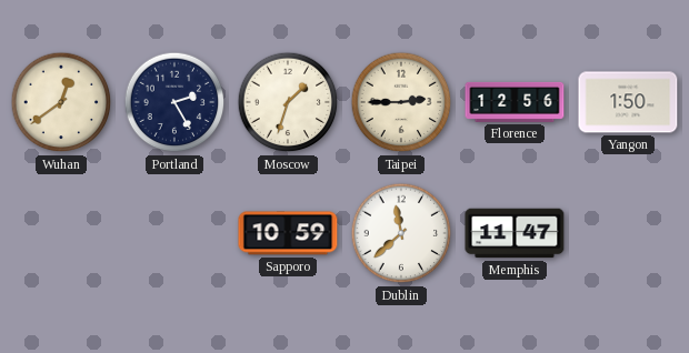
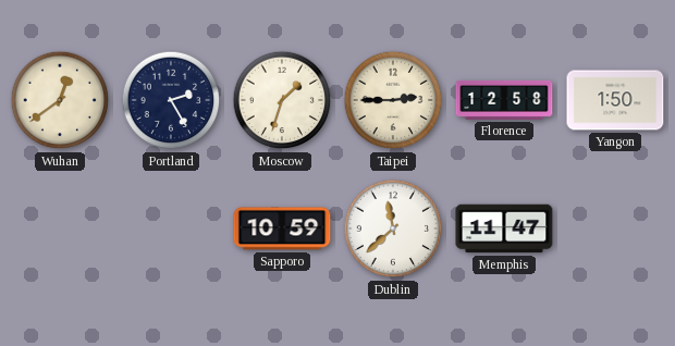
Florence: 12:56 -> 12:58 (504, 100)
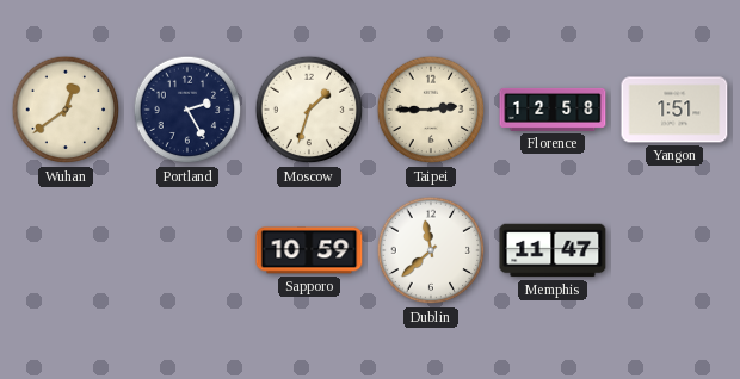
Yangon: 1:50 -> 1:51 (674, 110)
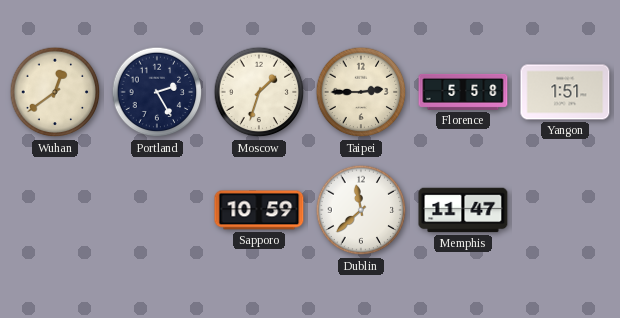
Florence: 12:58 -> 5:58 (463, 92)
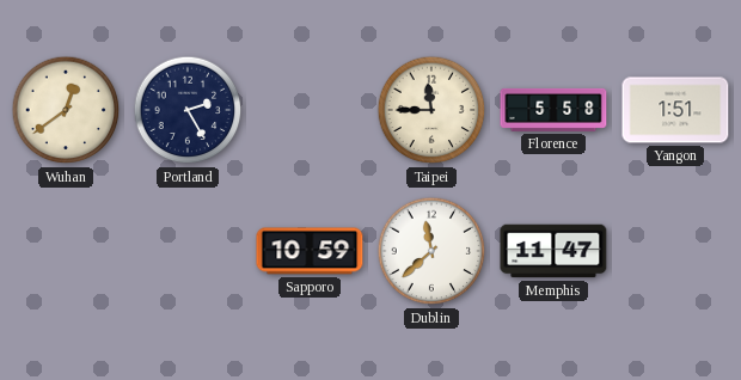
Moscow: 1:33 -> none (259, 92)
Taipei: 2:45 -> 11:45 (431, 110)
